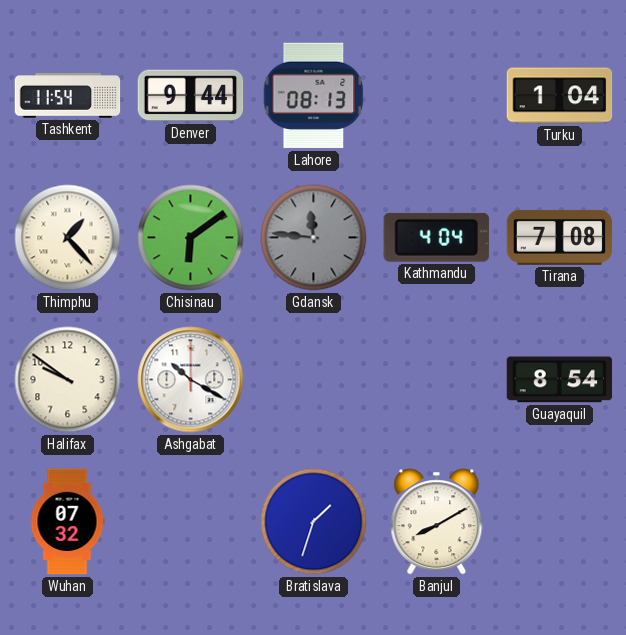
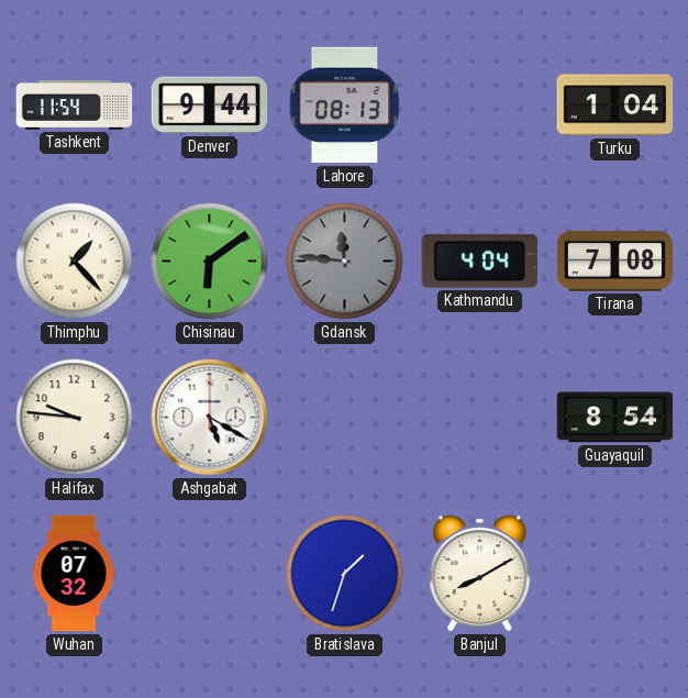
Halifax: 9:51 -> 9:46 (75, 418)
Ashgabat: 10:20 -> 5:20 (210, 418)
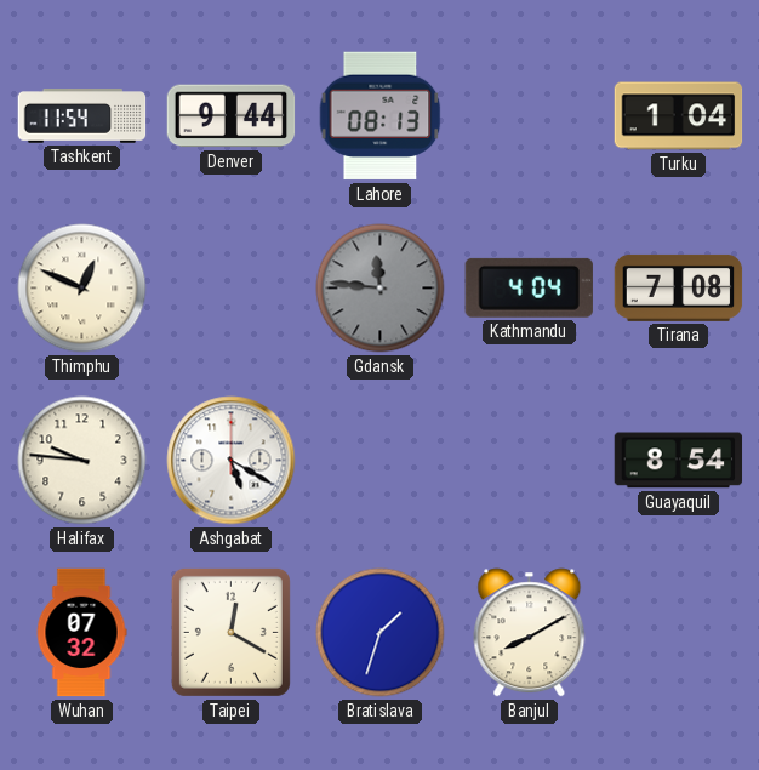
Thimphu: 1:23 -> 12:49 (82, 289)
Chisinau: 6:09 -> none (210, 262)
Taipei: none -> 12:20 (230, 632)
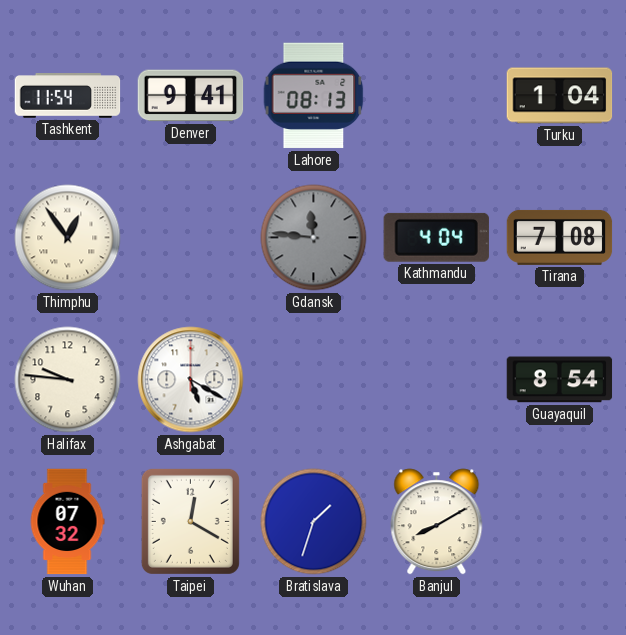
Denver: 9:44 -> 9:41 (191, 96)
Thimphu: 12:49 -> 12:54 (68, 238)
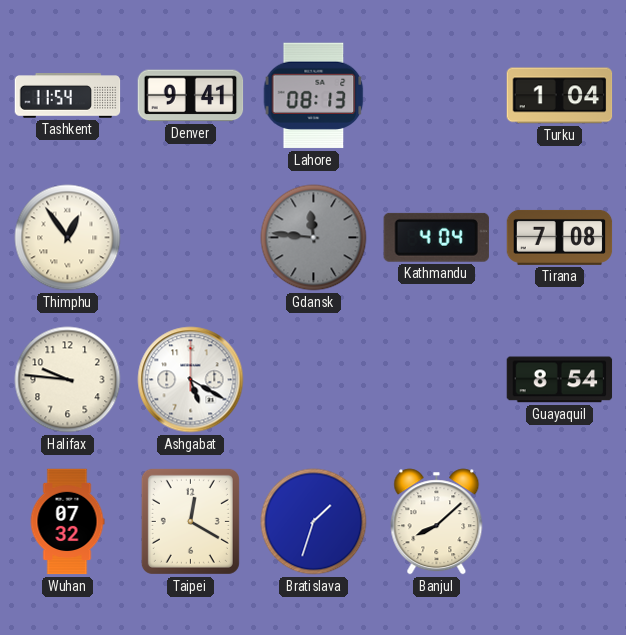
Banjul: 8:10 -> 8:08 (437, 522)
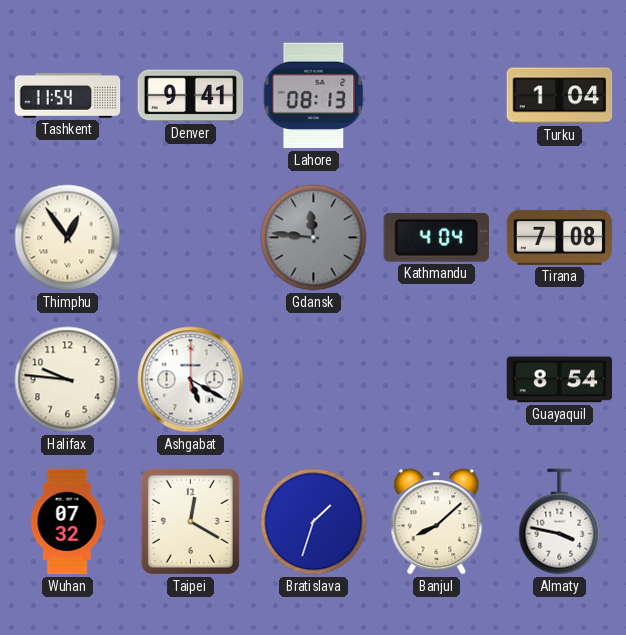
Almaty: none -> 3:47 (560, 522)
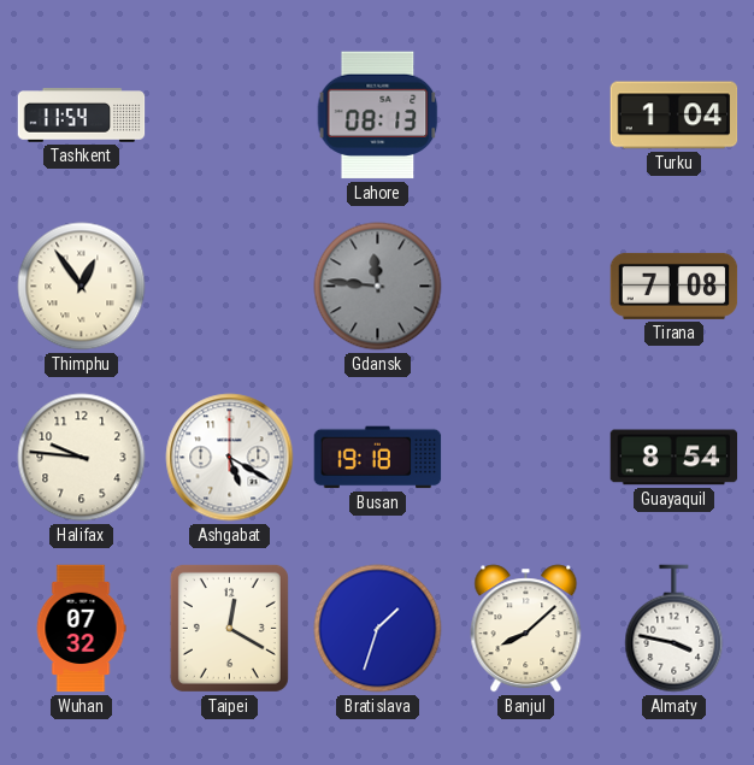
Denver: 9:41 -> none (191, 96)
Kathmandu: 4:04 -> none (436, 237)
Busan: none -> 19:18 (378, 458)
